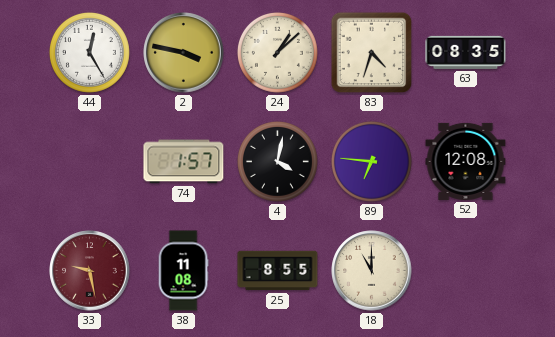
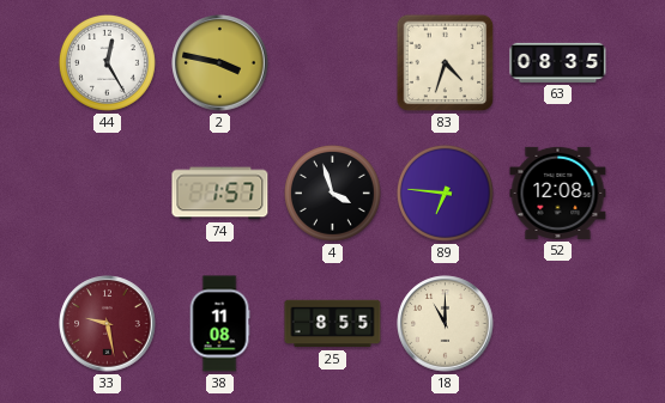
24: 1:08 -> none (277, 52)
4: 4:02 -> 3:57 (332, 193)
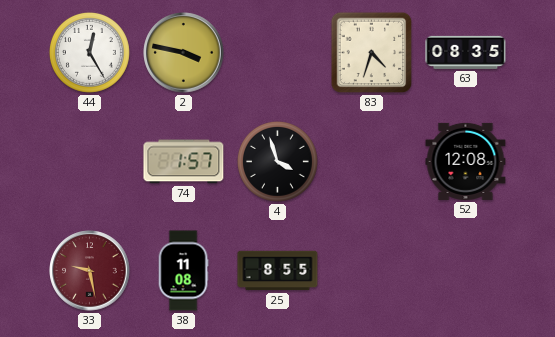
89: 6:46 -> none (445, 193)
18: 11:00 -> none (446, 324)
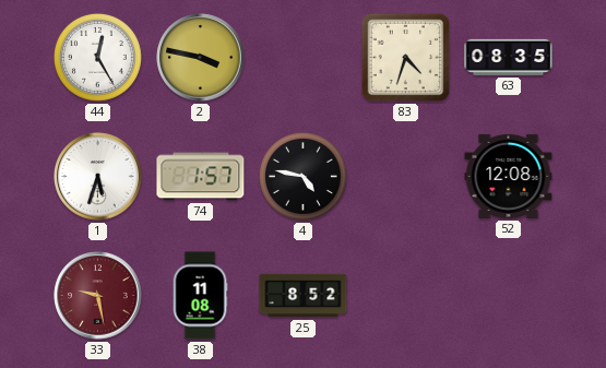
1: none -> 5:33 (98, 177)
4: 3:57 -> 4:47 (302, 176)
25: 8:55 -> 8:52 (304, 296)
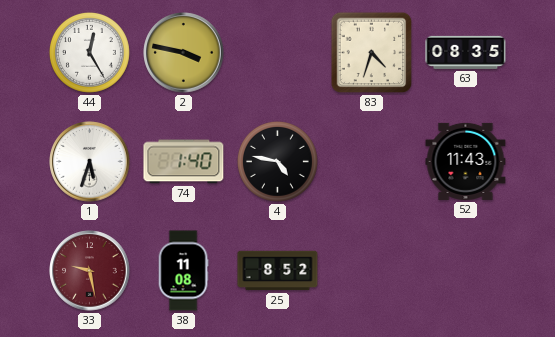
74: 1:57 -> 1:40 (184, 162)
52: 12:08 -> 11:43 (466, 161)
